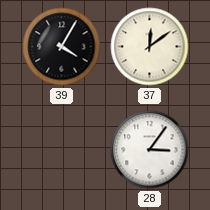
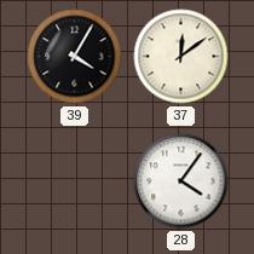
28: 3:06 -> 4:06 (181, 181)
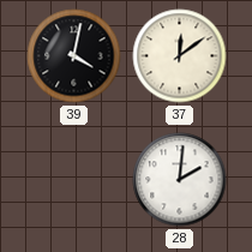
39: 4:05 -> 4:02 (74, 56)
28: 4:06 -> 2:01 (180, 180)
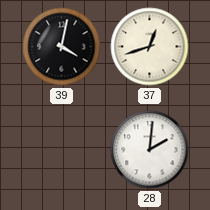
37: 12:09 -> 12:42 (150, 47)
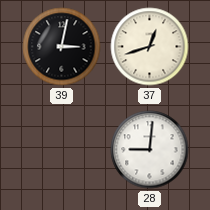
39: 4:02 -> 3:02 (62, 47)
28: 2:01 -> 9:01 (150, 150)
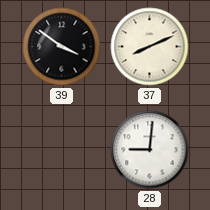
39: 3:02 -> 3:51 (62, 47)
37: 12:42 -> 8:11 (150, 47)
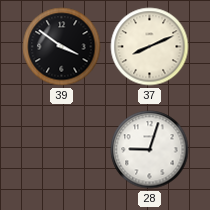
28: 9:01 -> 9:03 (150, 150)
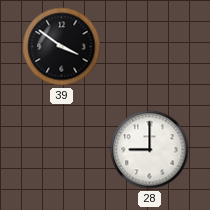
37: 8:11 -> none (150, 47)
28: 9:03 -> 9:00 (150, 150)
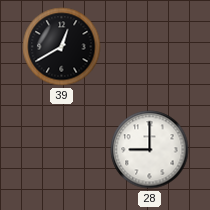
39: 3:51 -> 12:40 (62, 47)
